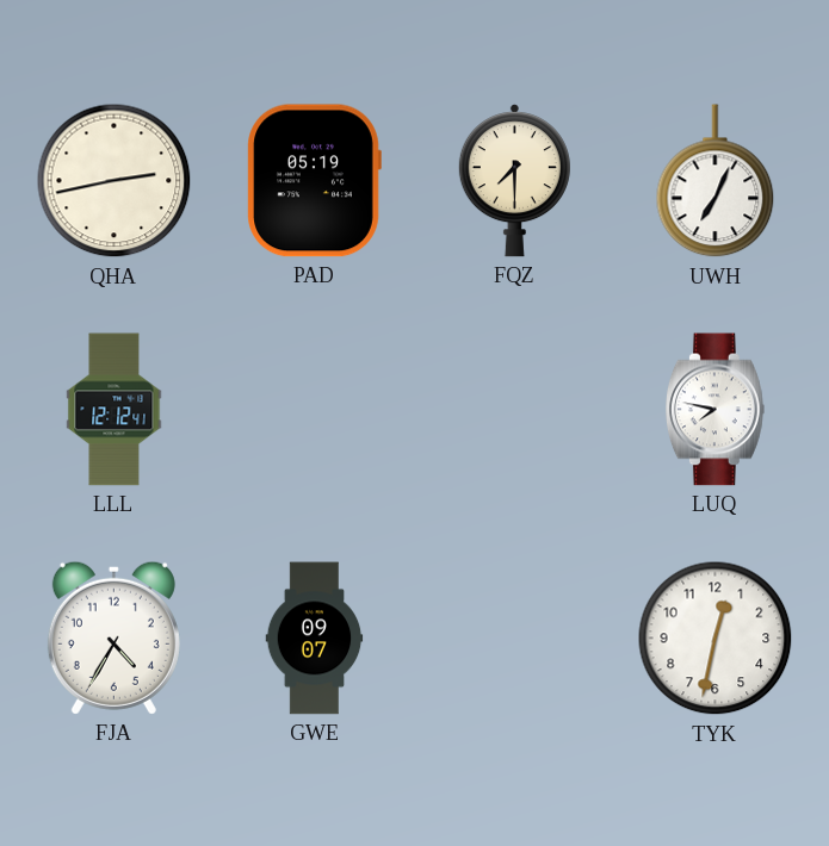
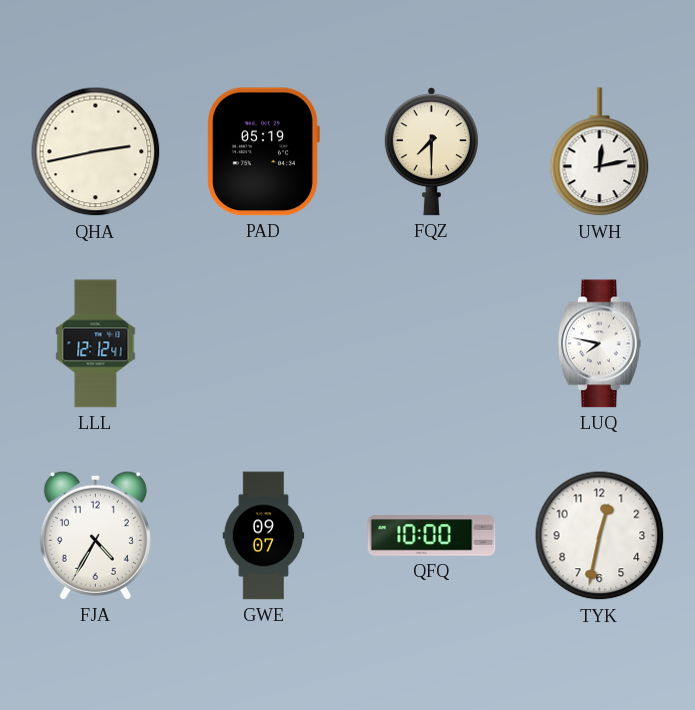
UWH: 7:04 -> 12:13 (600, 152)
QFQ: none -> 10:00 (432, 536)
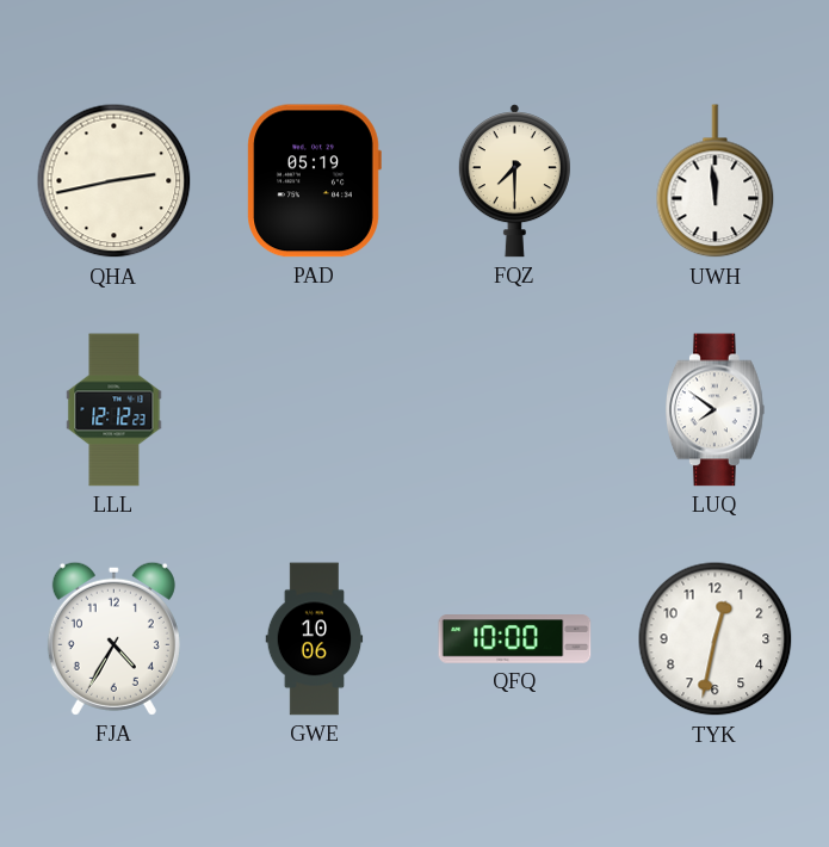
UWH: 12:13 -> 11:59 (716, 181)
LLL: 12:12:41 -> 12:12:23 (115, 410)
LUQ: 7:47 -> 7:51 (716, 410)
GWE: 09:07 -> 10:06 (315, 639)
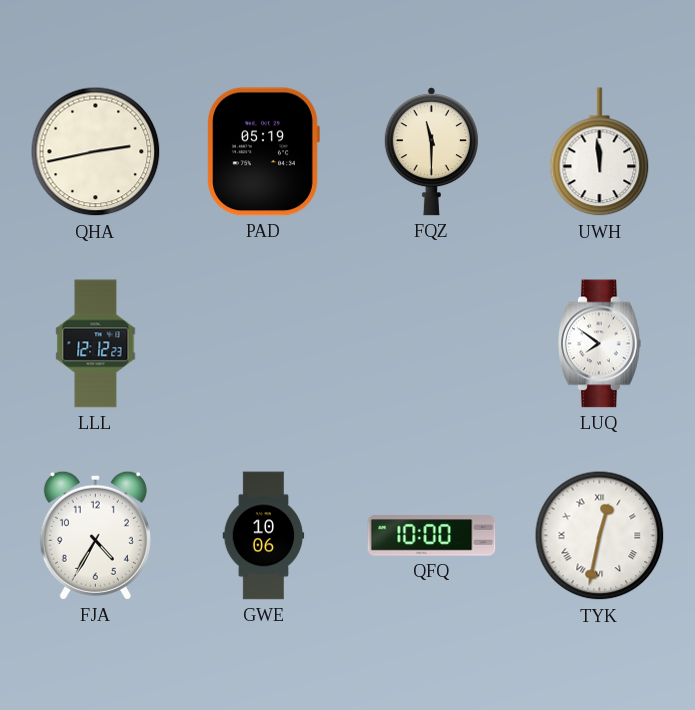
FQZ: 7:30 -> 11:30 (431, 152)
TYK numerals: Arabic -> Roman (600, 536)
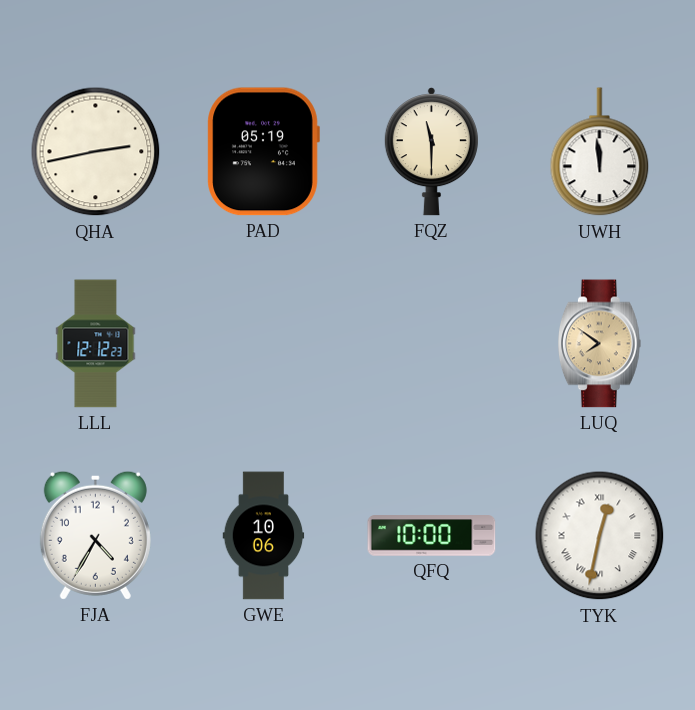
LUQ dial: white -> champagne (600, 344)
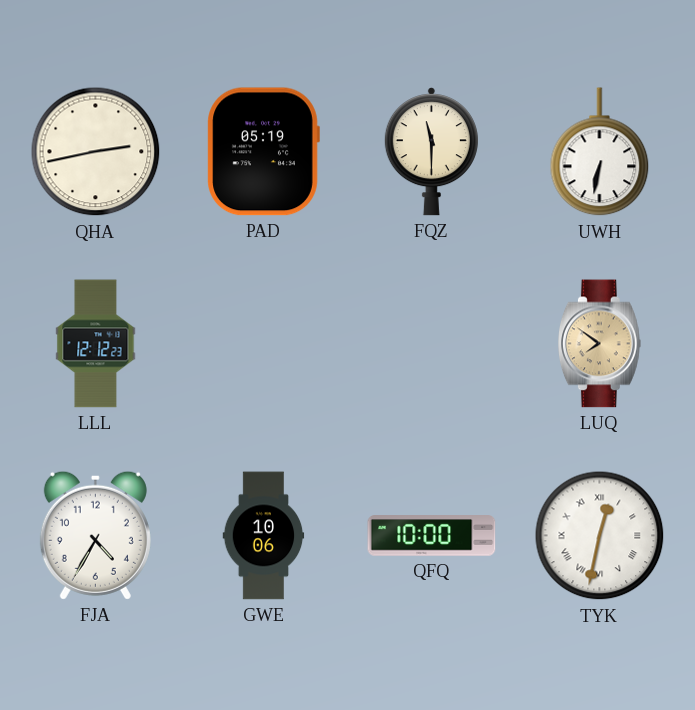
UWH: 11:59 -> 6:32 (600, 152)
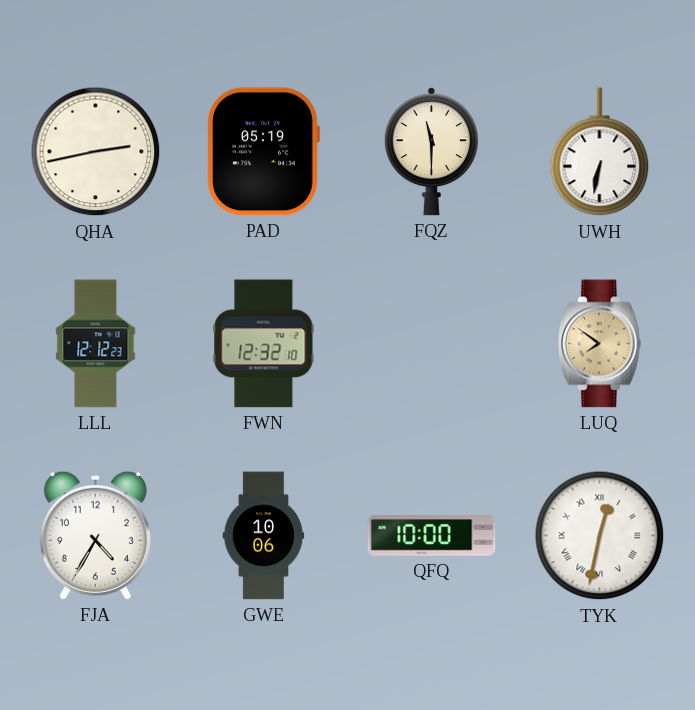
FWN: none -> 12:32 (264, 344)
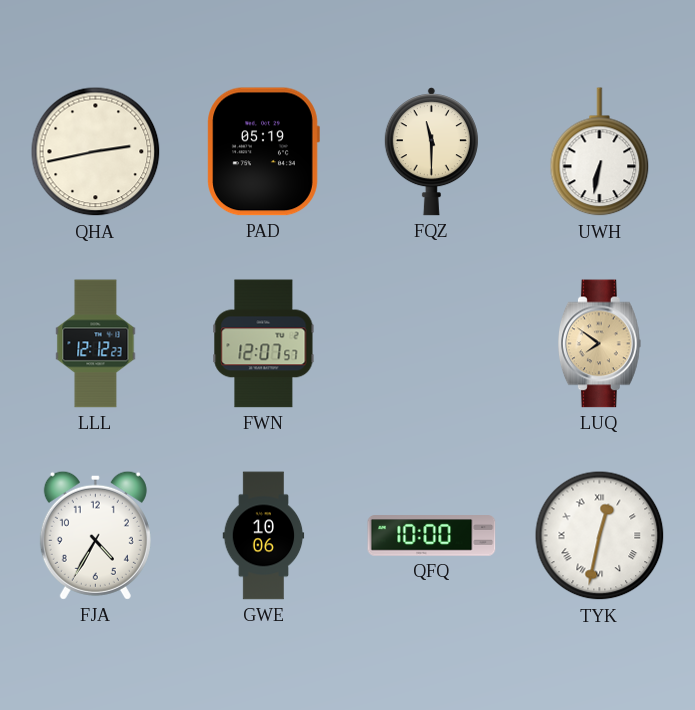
FWN: 12:32 -> 12:07 (264, 344)
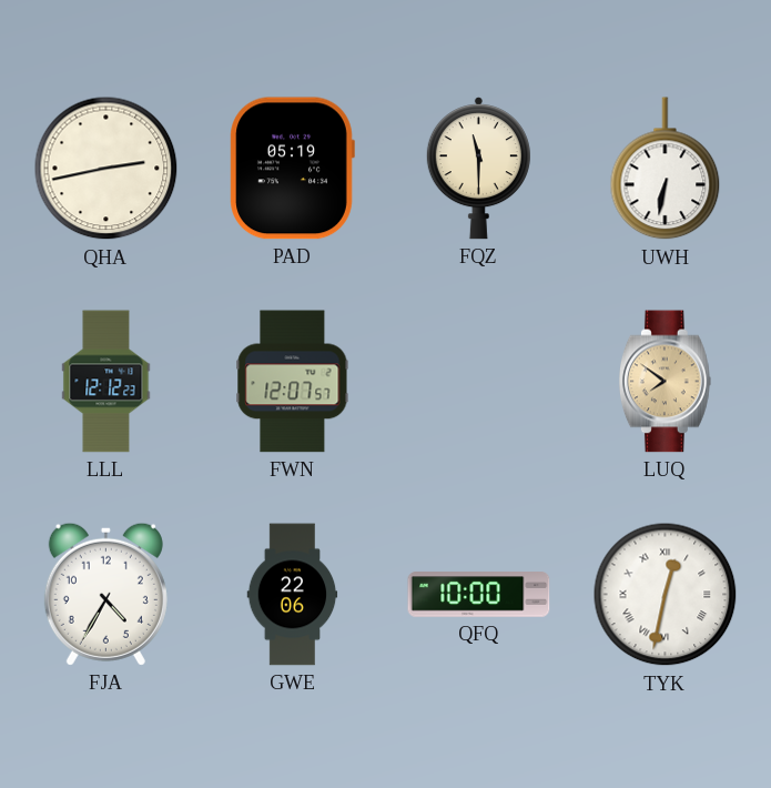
GWE: 10:06 -> 22:06 (293, 595)
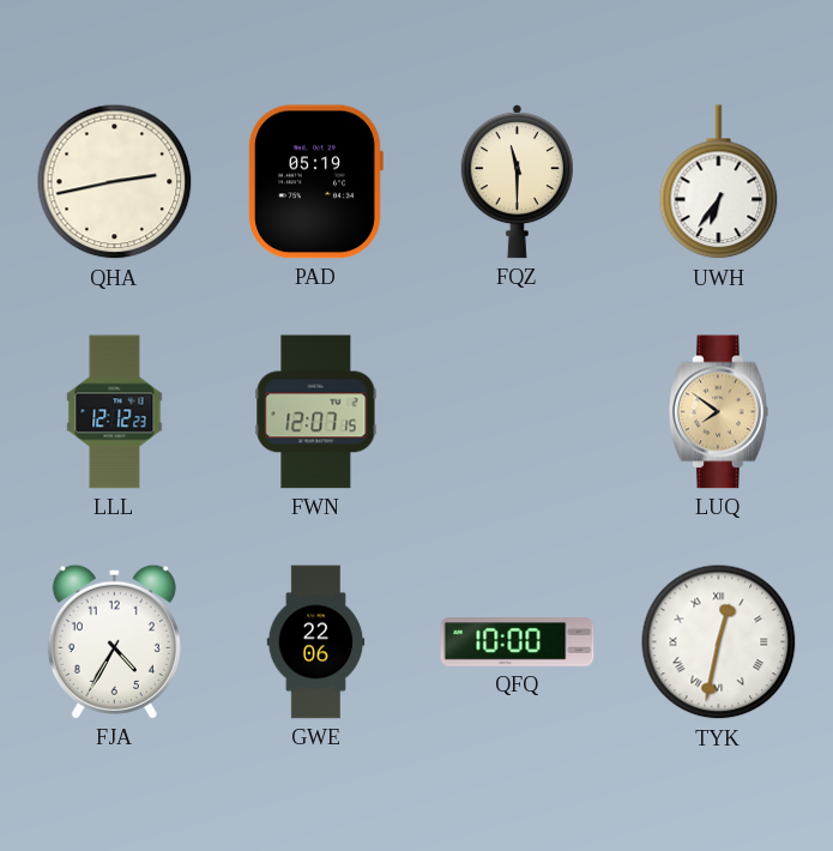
UWH: 6:32 -> 6:36 (719, 182)
FWN: 12:07:57 -> 12:07:15 (316, 412)
